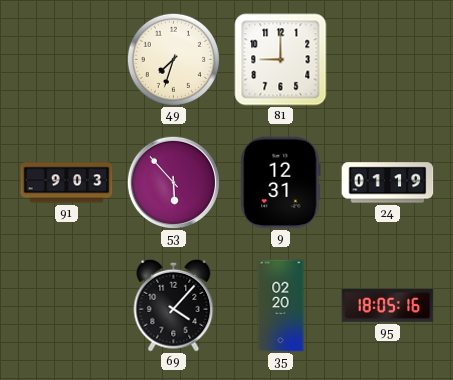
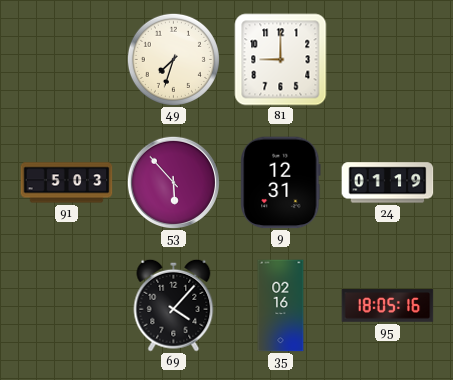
91: 9:03 -> 5:03 (67, 183)
35: 02:20 -> 02:16 (281, 306)
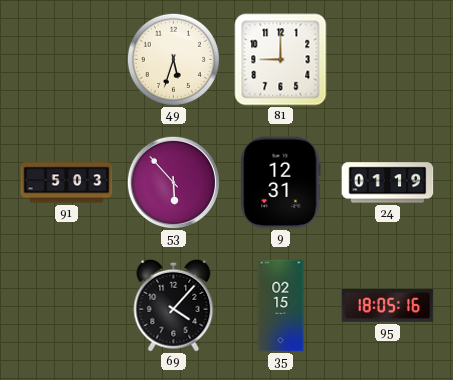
49: 7:33 -> 5:33 (173, 59)
35: 02:16 -> 02:15 (281, 306)
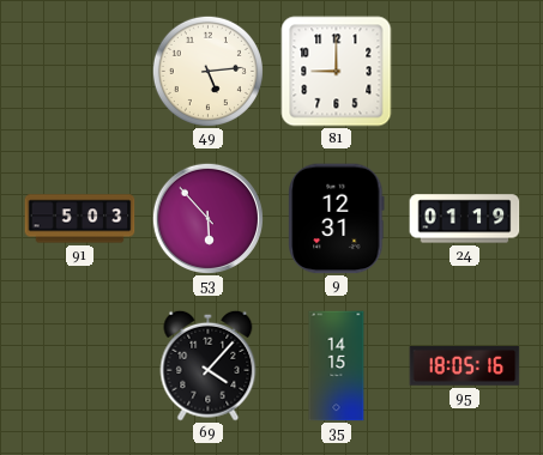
49: 5:33 -> 5:14 (207, 71)
35: 02:15 -> 14:15 (337, 366)
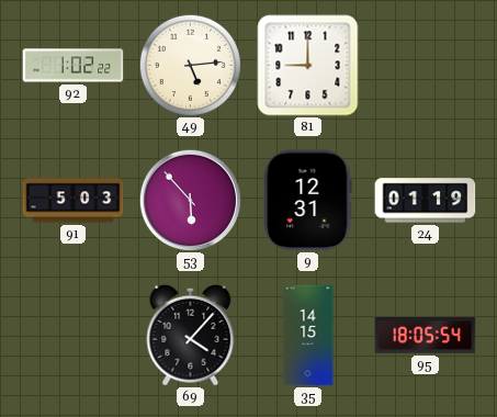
92: none -> 1:02 (74, 66)
95: 18:05:16 -> 18:05:54 (426, 336)
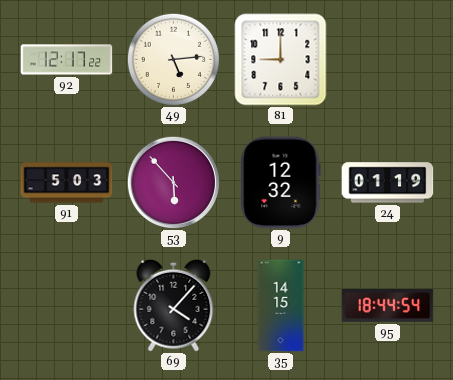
92: 1:02 -> 12:17 (67, 60)
9: 12:31 -> 12:32 (281, 183)
95: 18:05 -> 18:44 (388, 306)
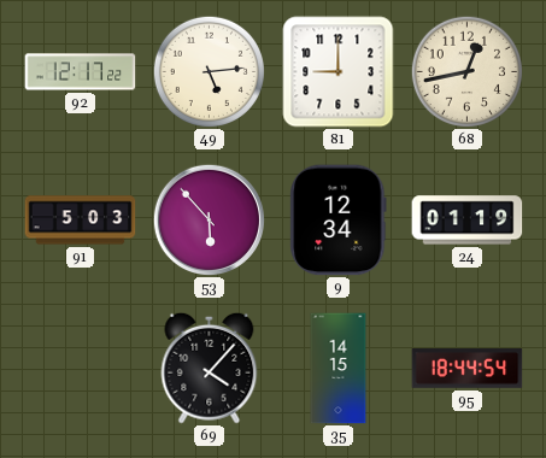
68: none -> 12:43 (466, 71)
9: 12:32 -> 12:34 (339, 221)
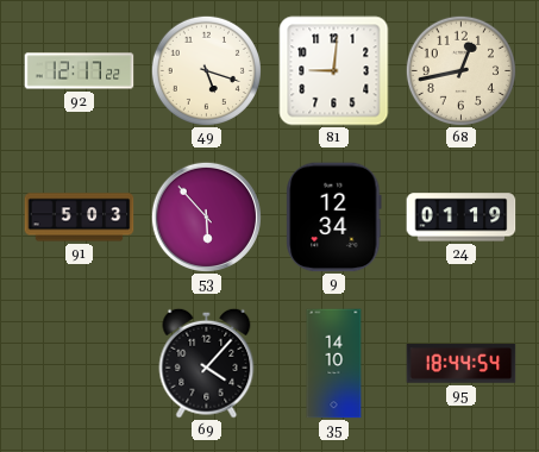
49: 5:14 -> 5:18 (206, 70)
81: 9:00 -> 9:01 (334, 71)
35: 14:15 -> 14:10 (334, 364)
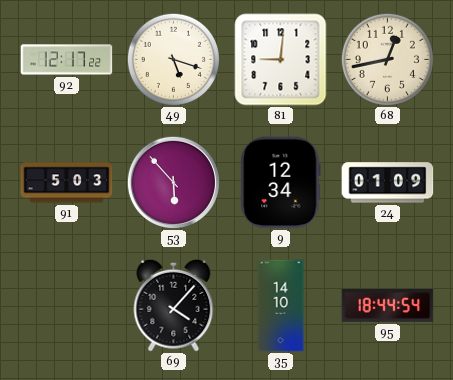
24: 01:19 -> 01:09 (388, 183)
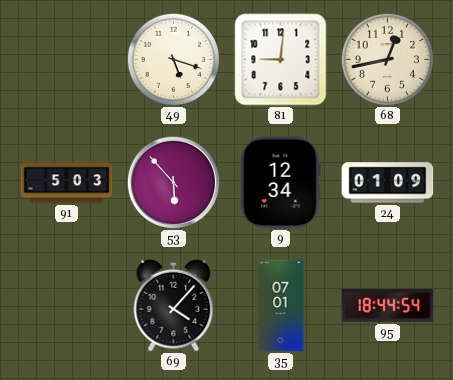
92: 12:17 -> none (67, 60)
35: 14:10 -> 07:01 (281, 306)
